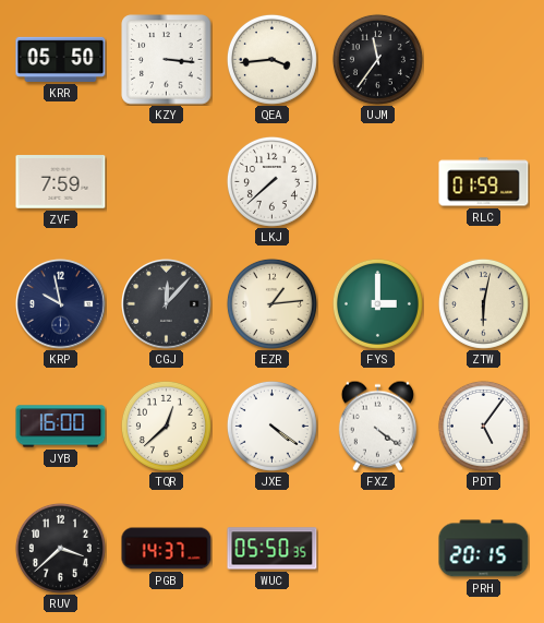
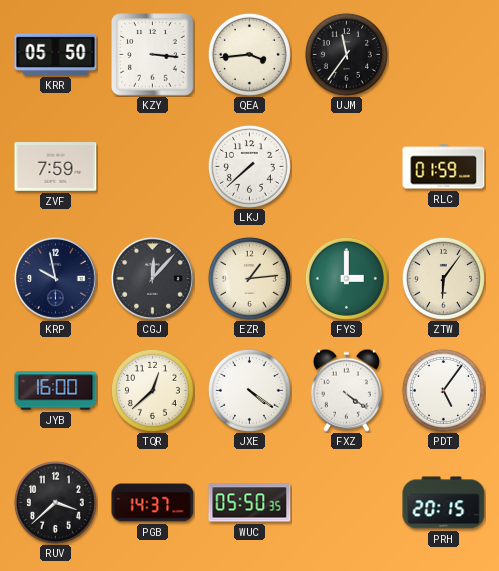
ZTW: 6:02 -> 6:06 (443, 278)
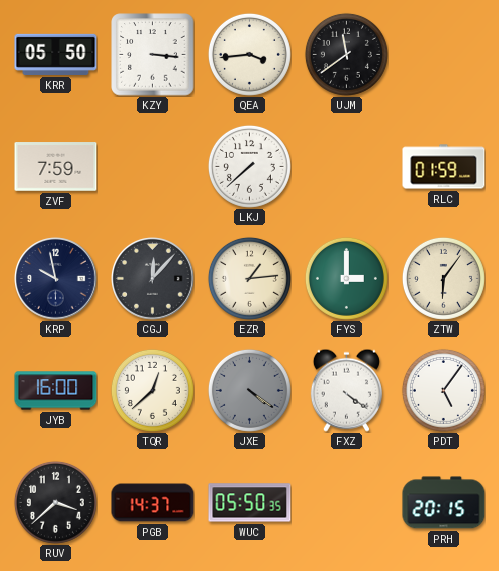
UJM: 11:36 -> 11:39 (346, 54)
JXE dial: white -> grey (249, 390)
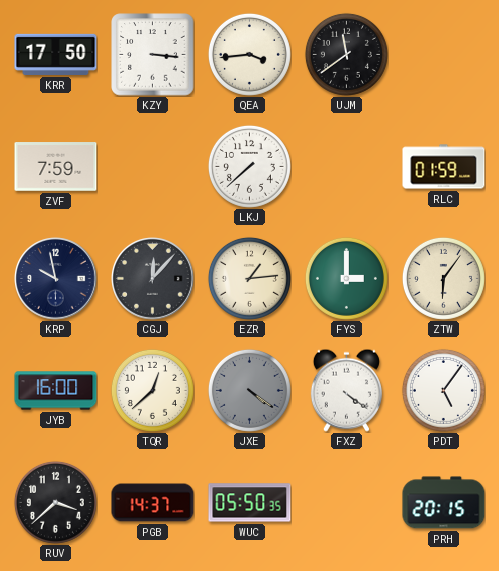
KRR: 05:50 -> 17:50 (56, 54)
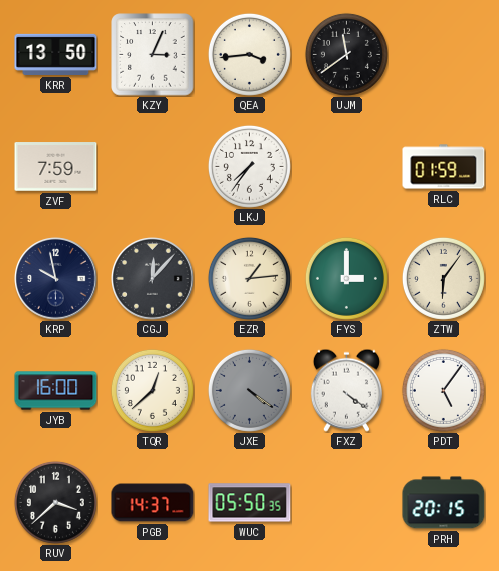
KRR: 17:50 -> 13:50 (56, 54)
KZY: 3:16 -> 3:04 (153, 55)
LKJ: 7:38 -> 7:36 (249, 166)
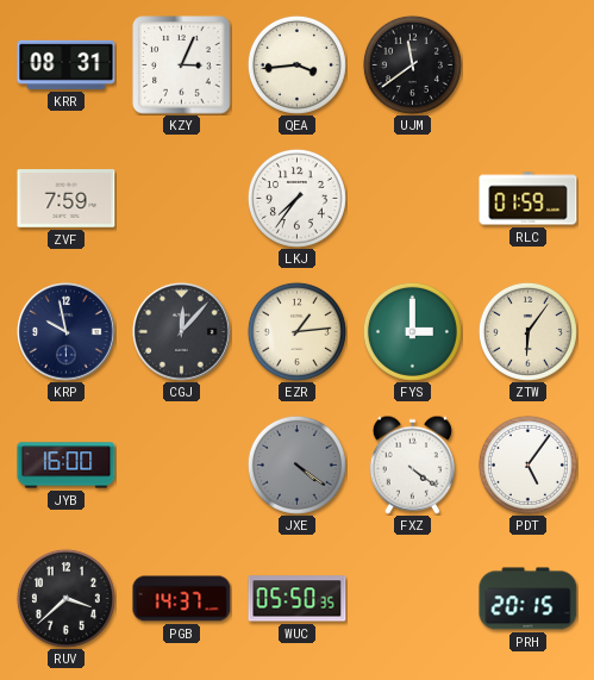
KRR: 13:50 -> 08:31 (67, 64)
TQR: 12:38 -> none (152, 390)
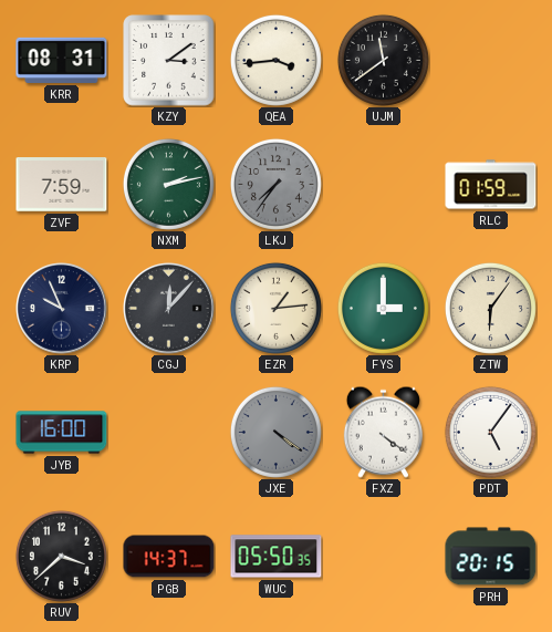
KZY: 3:04 -> 3:09 (169, 61)
NXM: none -> 2:13 (168, 184)
LKJ dial: white -> grey (275, 184)
KRP: 9:58 -> 9:56 (62, 309)
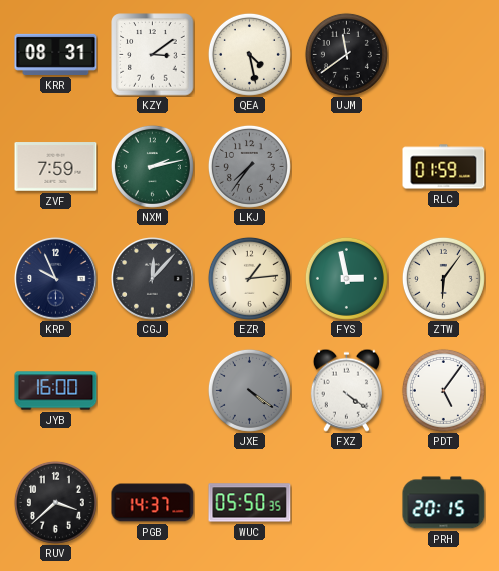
QEA: 3:44 -> 4:28 (249, 54)
FYS: 3:00 -> 2:58 (346, 278)
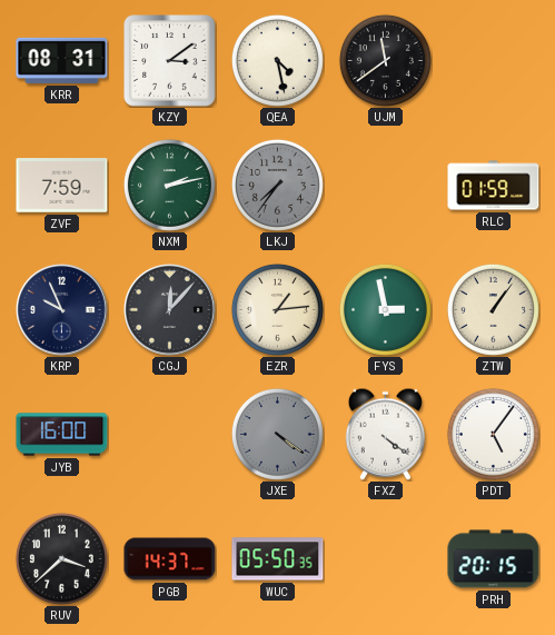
ZTW: 6:06 -> 1:06 (493, 309)
